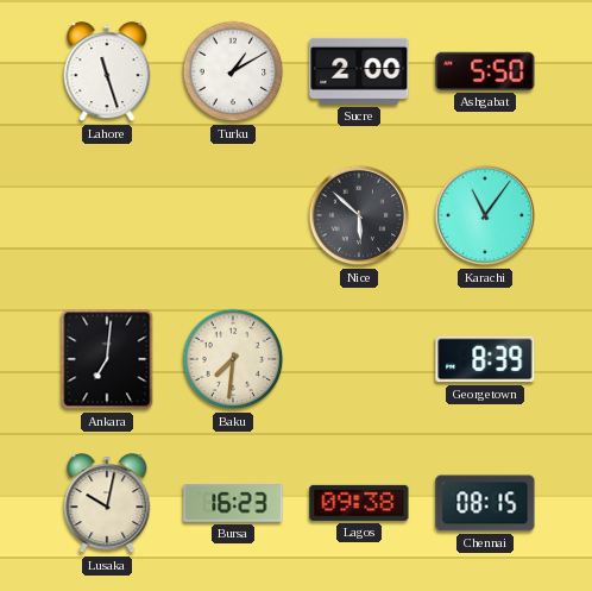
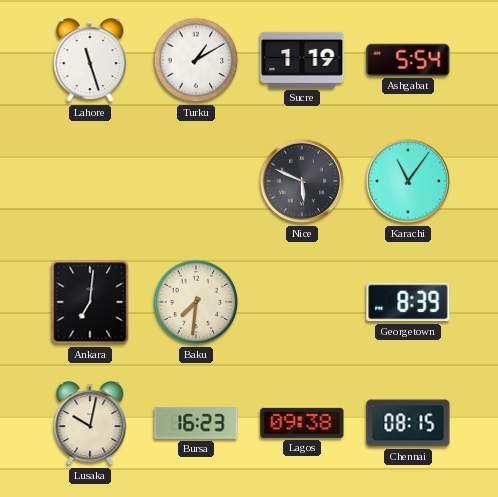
Sucre: 2:00 -> 1:19 (302, 60)
Ashgabat: 5:50 -> 5:54 (408, 60)
Nice: 5:52 -> 5:49 (302, 181)
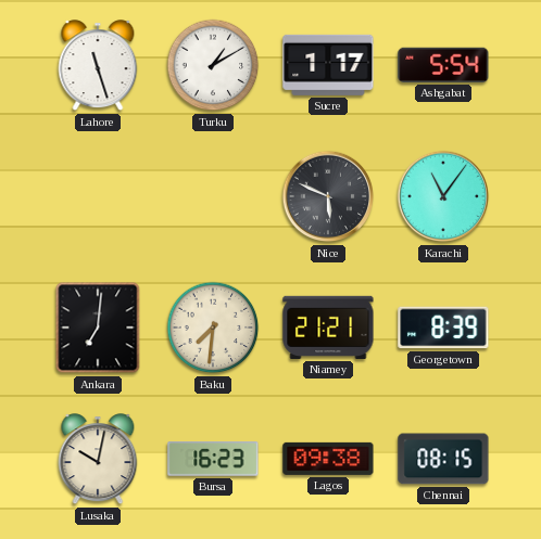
Sucre: 1:19 -> 1:17 (328, 65)
Niamey: none -> 21:21 (328, 328)
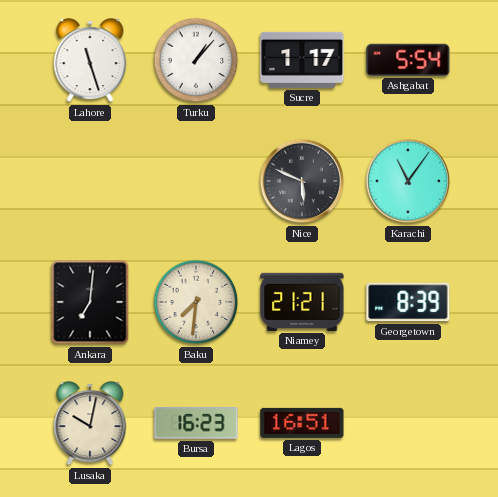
Turku: 1:10 -> 1:07 (196, 60)
Lagos: 09:38 -> 16:51 (302, 423)
Chennai: 08:15 -> none (443, 459)
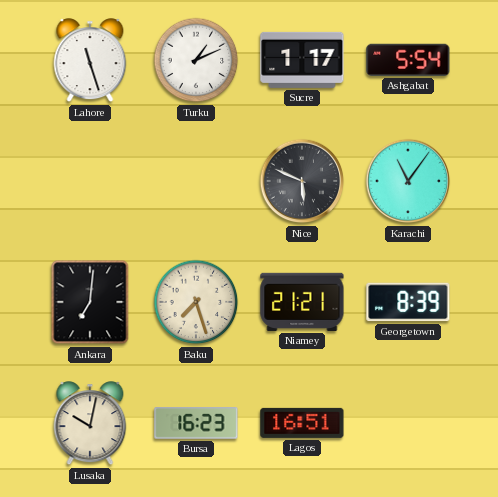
Turku: 1:07 -> 1:11 (196, 60)
Baku: 7:31 -> 7:27 (196, 302)
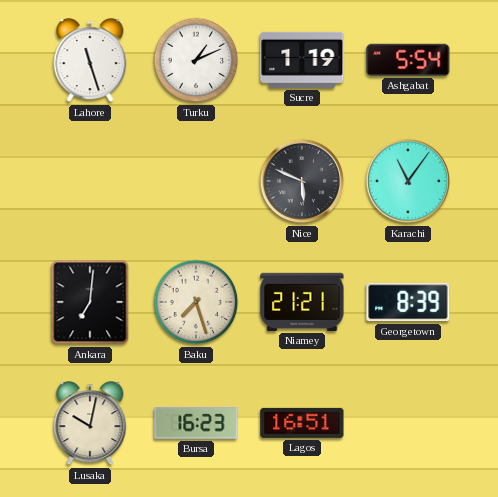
Sucre: 1:17 -> 1:19 (302, 60)
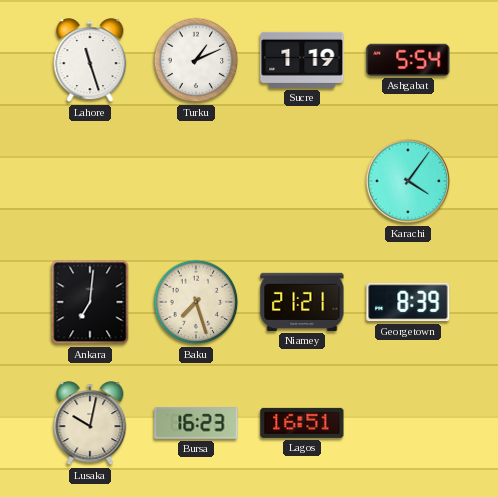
Nice: 5:49 -> none (302, 181)
Karachi: 11:06 -> 4:06 (408, 181)
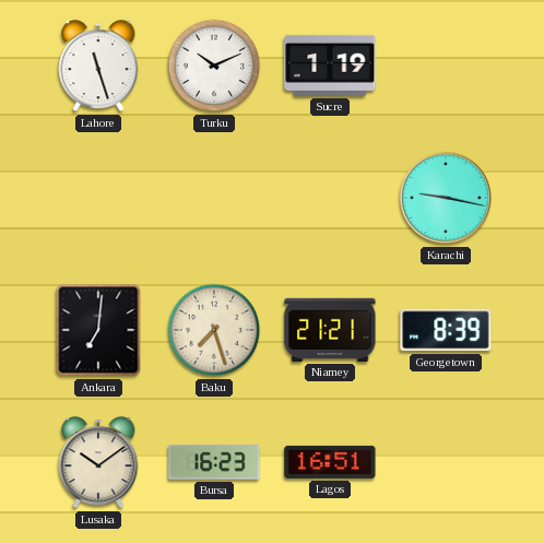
Turku: 1:11 -> 10:11 (214, 66)
Ashgabat: 5:54 -> none (408, 60)
Karachi: 4:06 -> 9:17 (446, 198)
Lusaka: 10:02 -> 10:09 (98, 463)
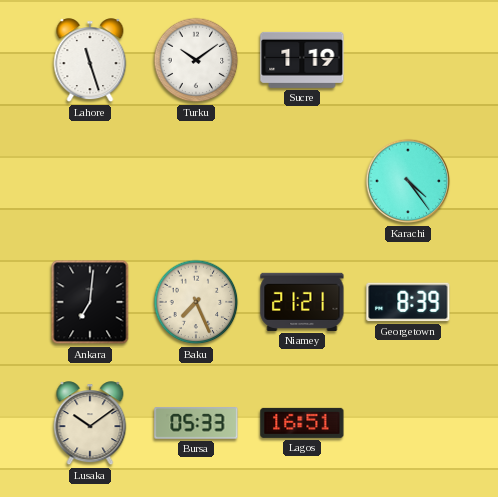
Turku: 10:11 -> 10:09 (196, 60)
Karachi: 9:17 -> 4:24 (408, 181)
Baku: 7:27 -> 7:26 (196, 302)
Bursa: 16:23 -> 05:33 (196, 423)
